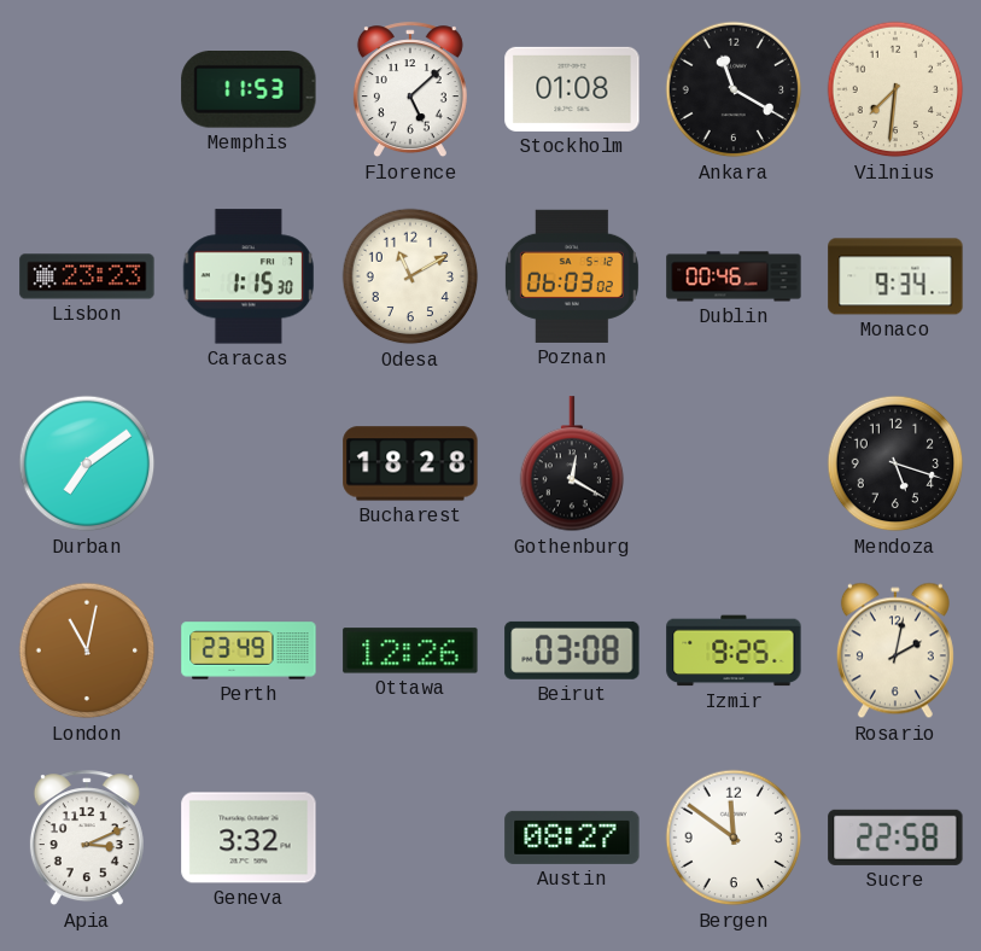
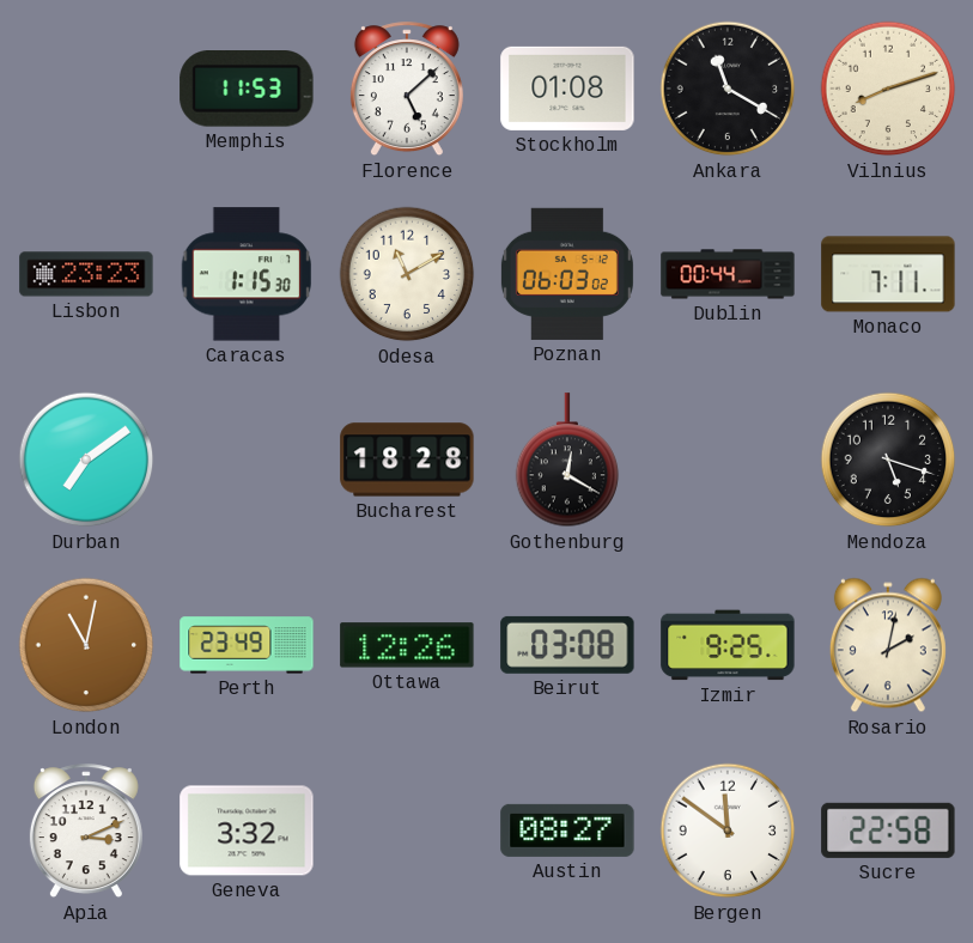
Vilnius: 7:31 -> 8:12 (888, 89)
Dublin: 00:46 -> 00:44 (728, 274)
Monaco: 9:34 -> 7:11 (888, 274)
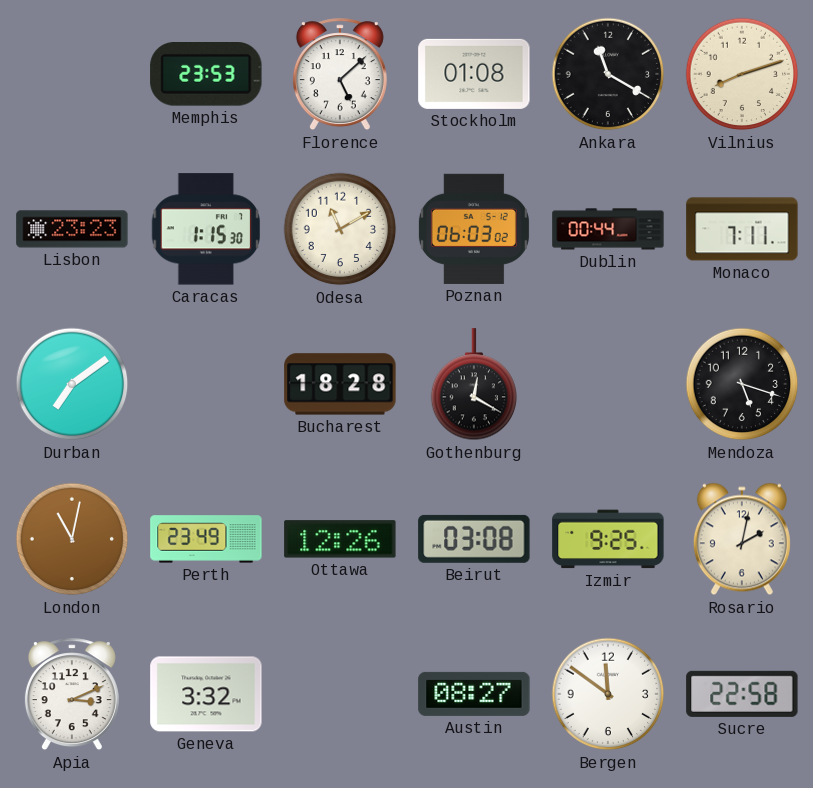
Memphis: 11:53 -> 23:53 (206, 75)
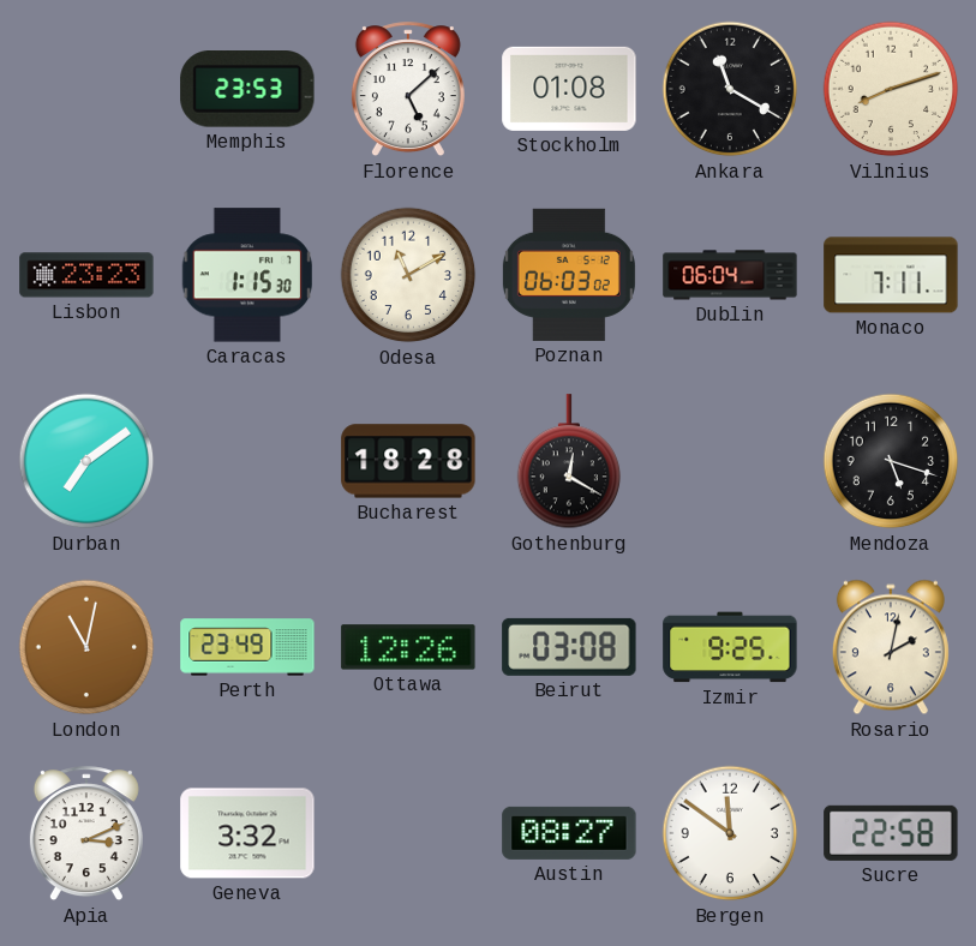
Dublin: 00:44 -> 06:04 (730, 275)
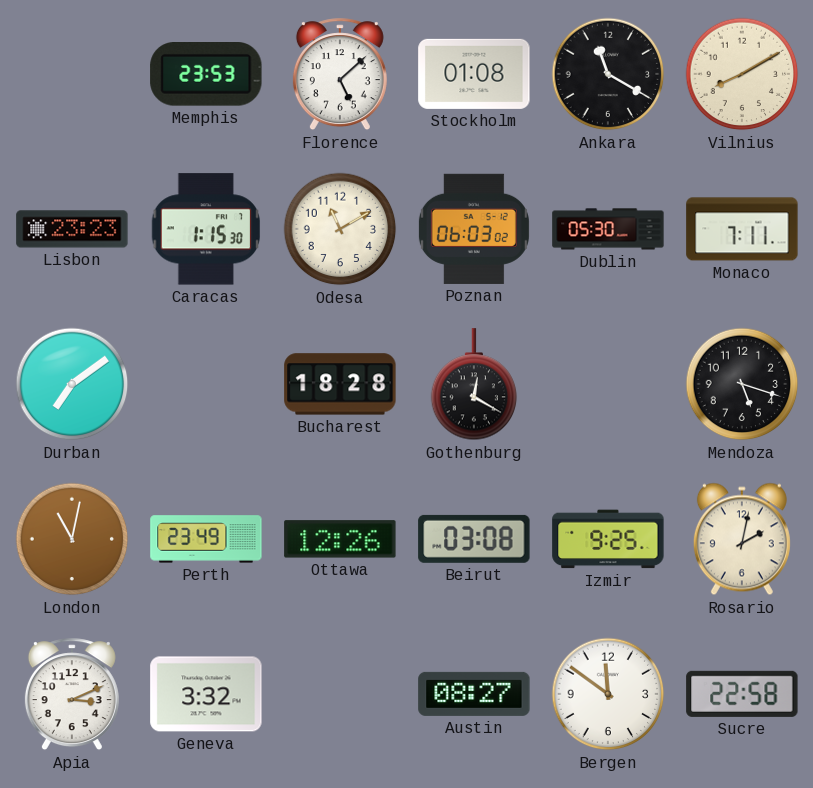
Vilnius: 8:12 -> 8:10 (742, 74)
Dublin: 06:04 -> 05:30 (608, 229)
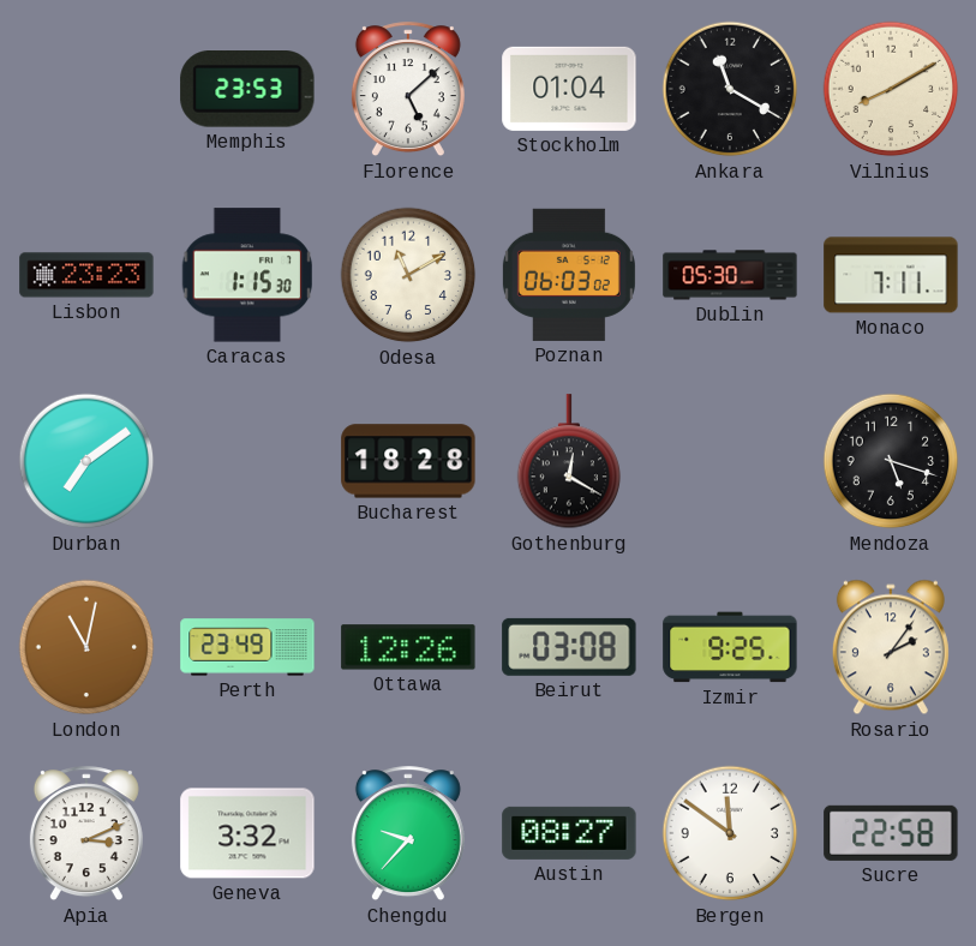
Stockholm: 01:08 -> 01:04 (569, 89)
Rosario: 2:02 -> 2:06 (891, 647)
Chengdu: none -> 9:37 (408, 834)
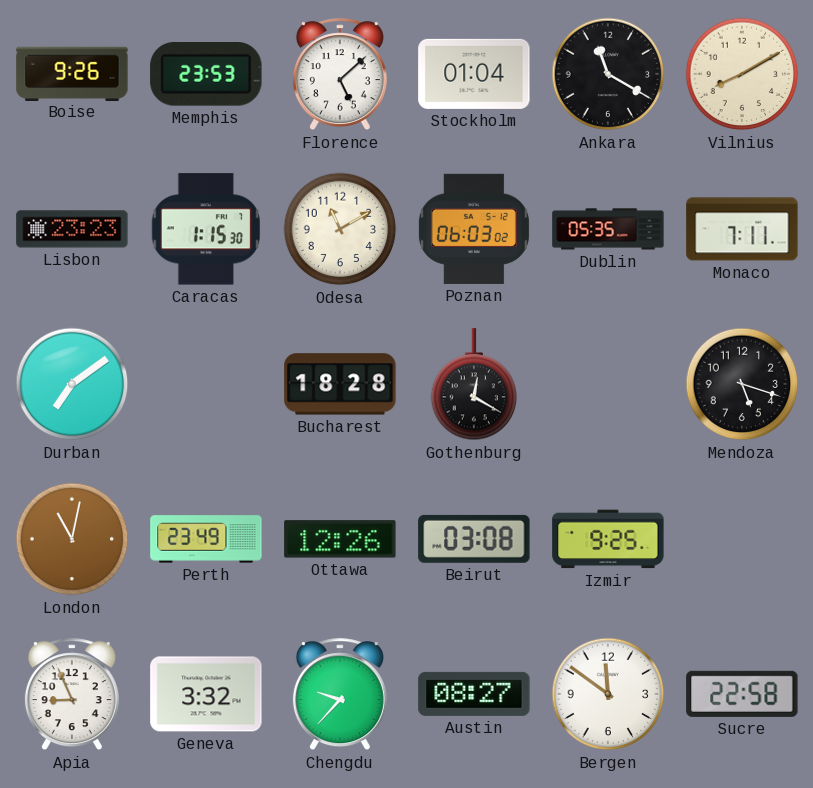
Boise: none -> 9:26 (72, 73)
Dublin: 05:30 -> 05:35 (608, 229)
Rosario: 2:06 -> none (891, 647)
Apia: 3:11 -> 8:56 (72, 695)
